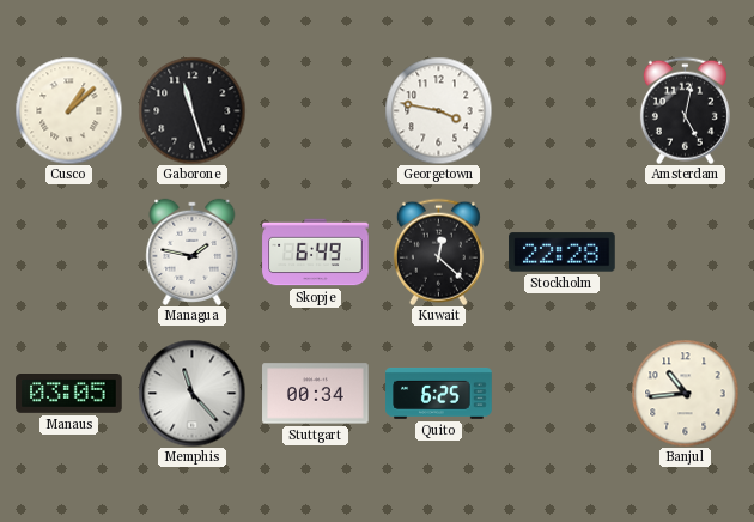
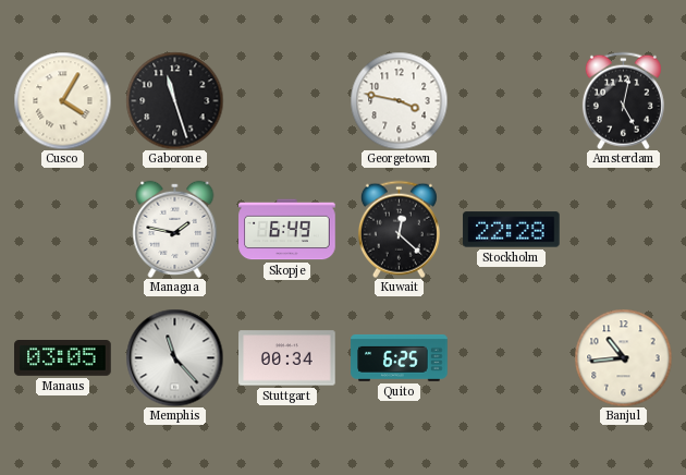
Cusco: 1:08 -> 4:05 (62, 100)
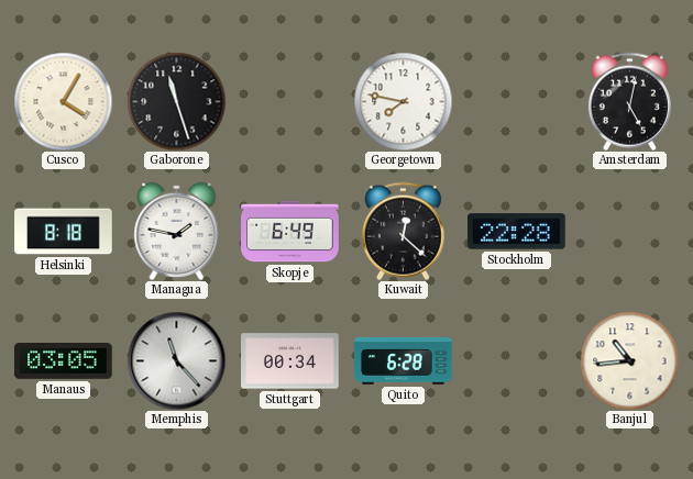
Georgetown: 3:47 -> 7:47 (403, 101)
Helsinki: none -> 8:18 (64, 232)
Quito: 6:25 -> 6:28 (404, 361)
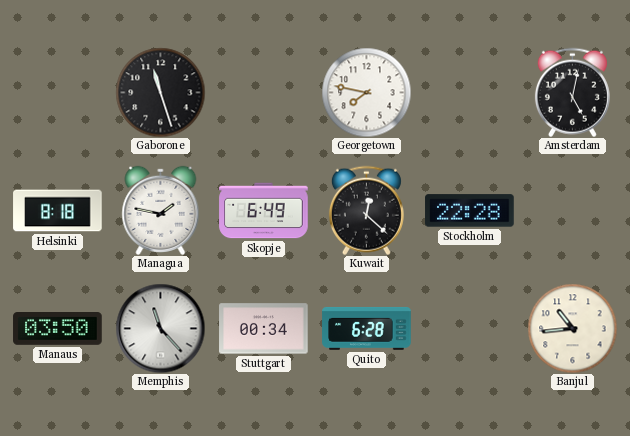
Cusco: 4:05 -> none (63, 101)
Manaus: 03:05 -> 03:50 (58, 329)
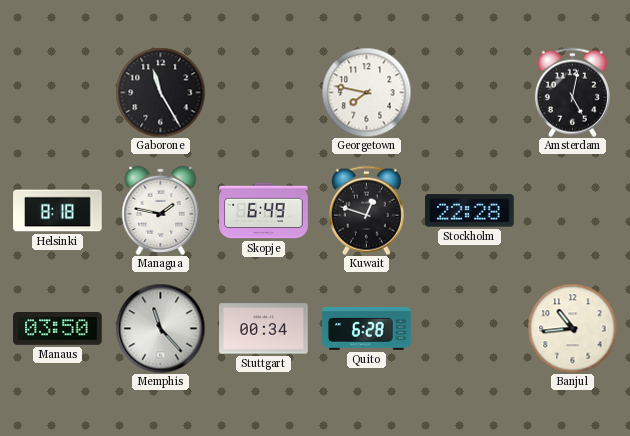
Gaborone: 11:27 -> 11:25 (160, 92)
Kuwait: 12:22 -> 12:48 (366, 210)
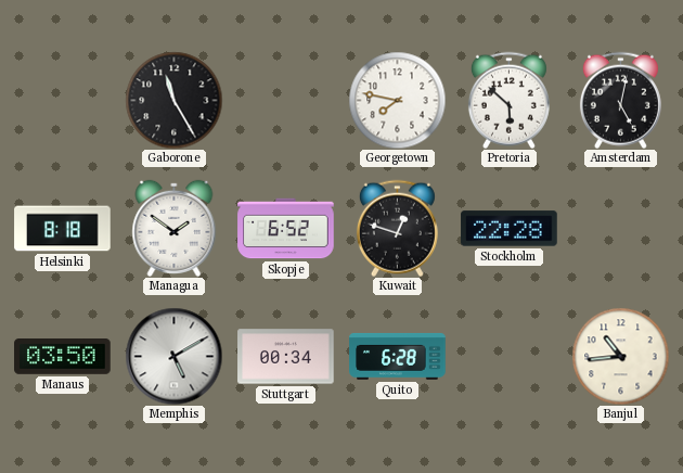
Pretoria: none -> 5:52 (508, 100)
Managua: 1:47 -> 1:51 (175, 228)
Skopje: 6:49 -> 6:52 (286, 229)
Memphis: 11:23 -> 5:10 (173, 356)
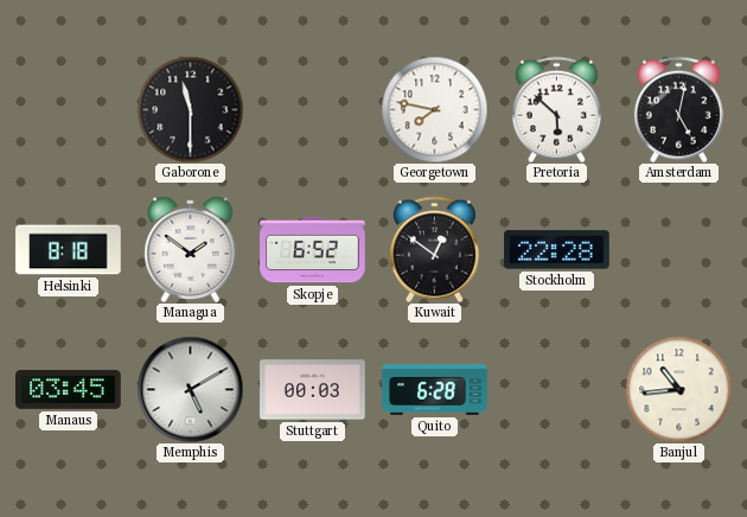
Gaborone: 11:25 -> 11:30 (190, 109)
Kuwait: 12:48 -> 12:51 (434, 249)
Manaus: 03:50 -> 03:45 (69, 390)
Stuttgart: 00:34 -> 00:03 (313, 390)
